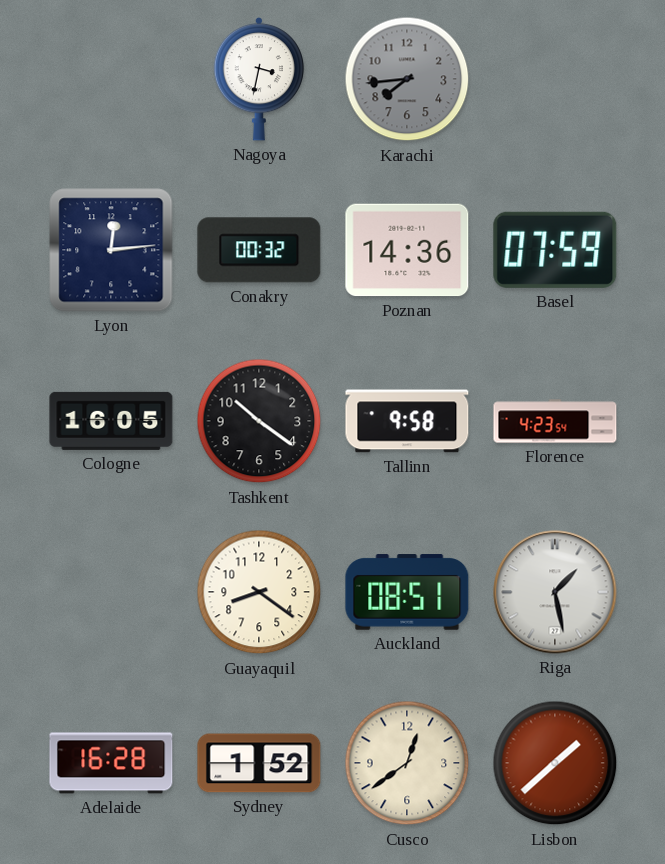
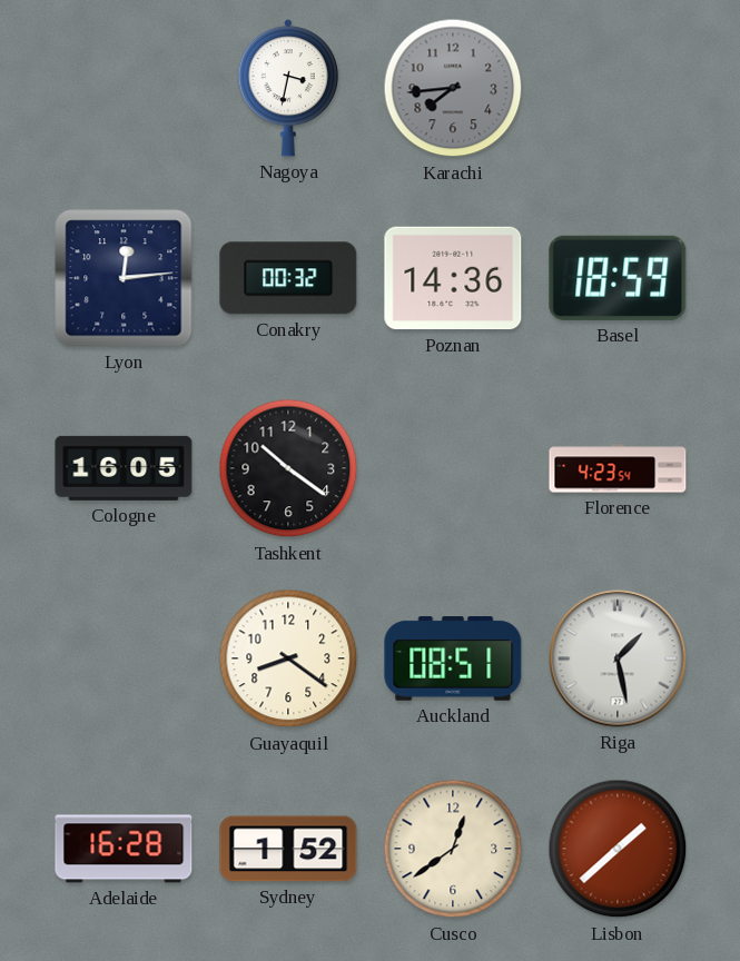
Basel: 07:59 -> 18:59 (618, 278)
Tallinn: 9:58 -> none (407, 421)
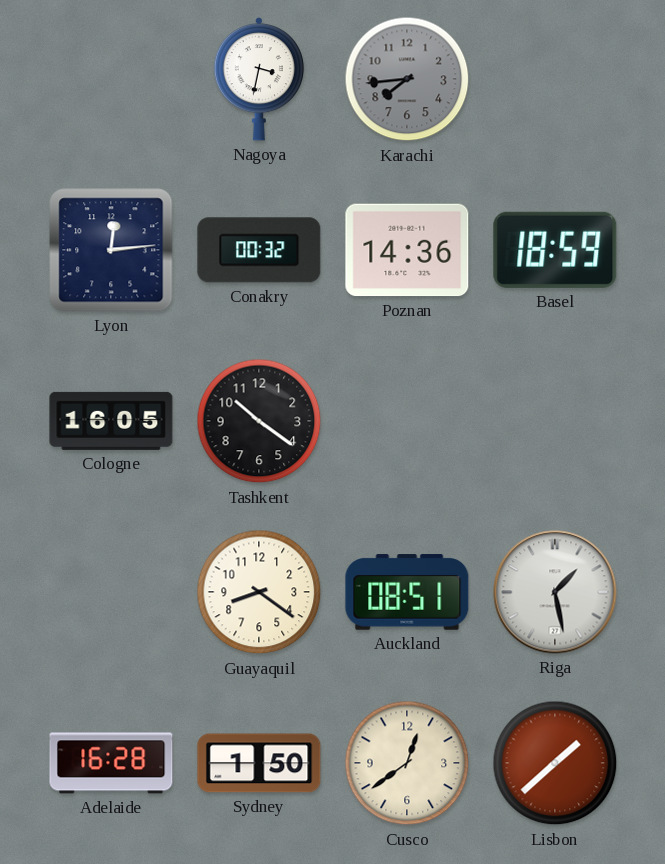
Florence: 4:23 -> none (618, 468)
Sydney: 1:52 -> 1:50 (259, 763)
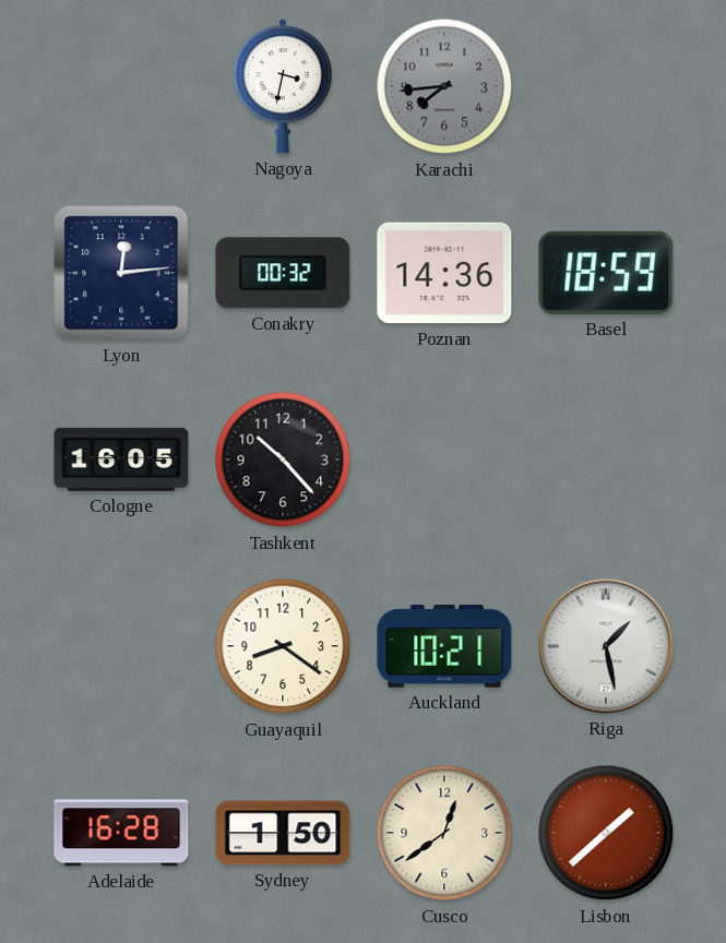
Tashkent: 10:21 -> 10:23 (283, 459)
Auckland: 08:51 -> 10:21 (444, 646)
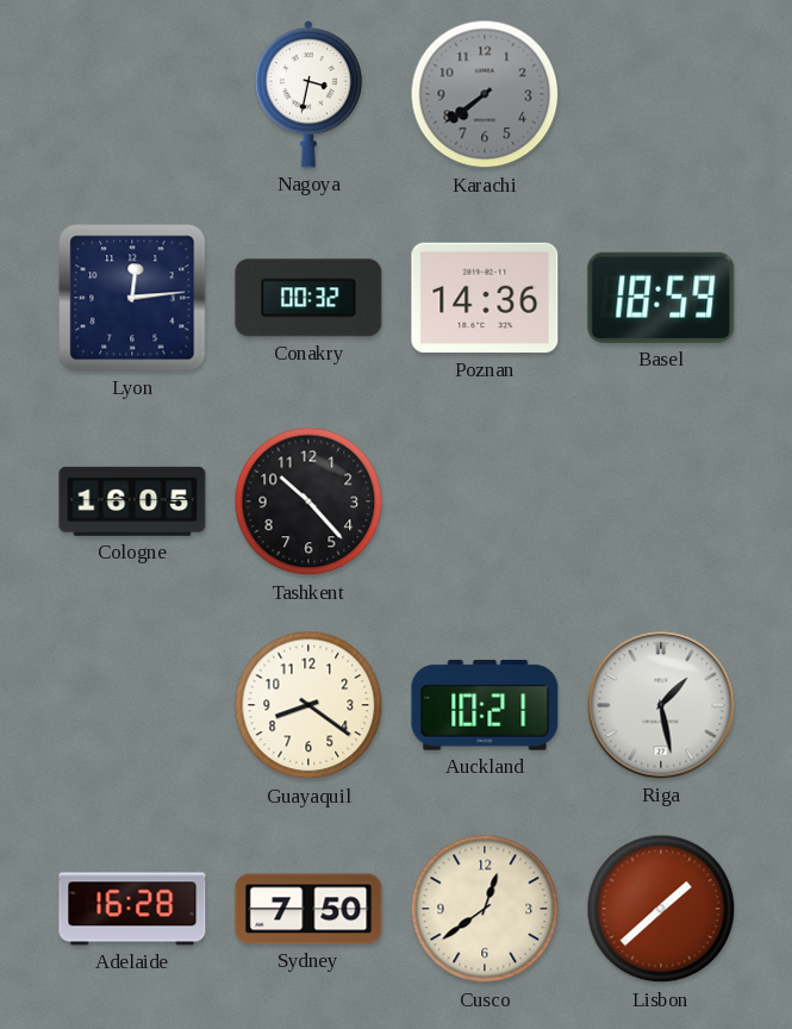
Karachi: 7:44 -> 7:39 (485, 94)
Sydney: 1:50 -> 7:50 (308, 909)
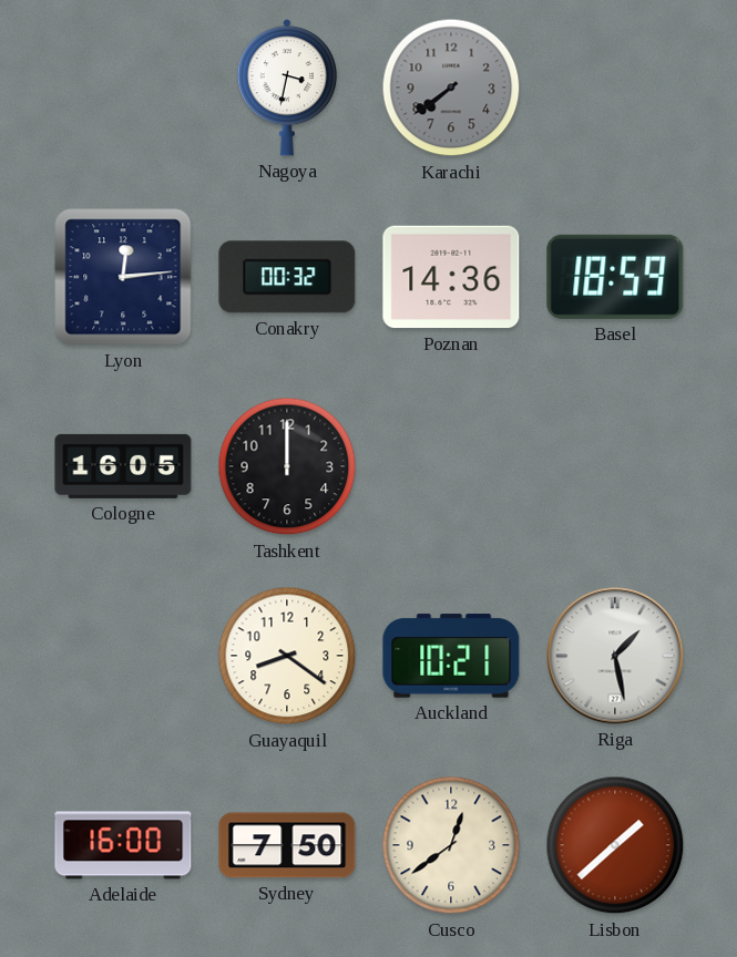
Tashkent: 10:23 -> 12:00 (287, 466)
Adelaide: 16:28 -> 16:00 (123, 845)
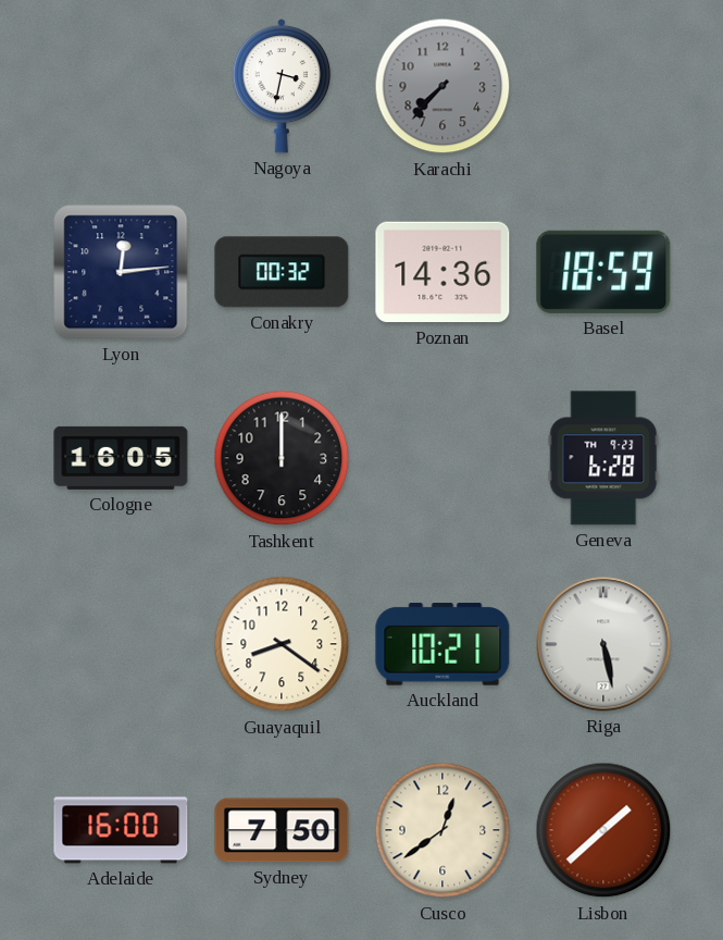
Karachi: 7:39 -> 7:37 (442, 86)
Geneva: none -> 6:28 (603, 458)
Riga: 1:28 -> 5:28 (603, 644)
